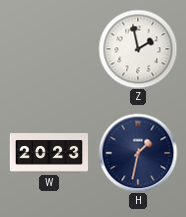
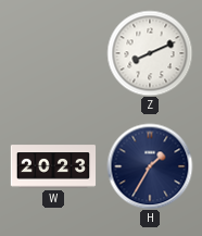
Z: 1:58 -> 8:11 (150, 53)
H: 1:32 -> 1:35 (150, 166)
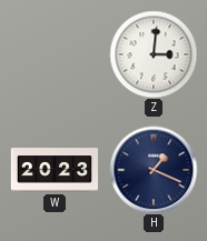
Z: 8:11 -> 3:01 (154, 54)
H: 1:35 -> 1:19 (154, 170)
